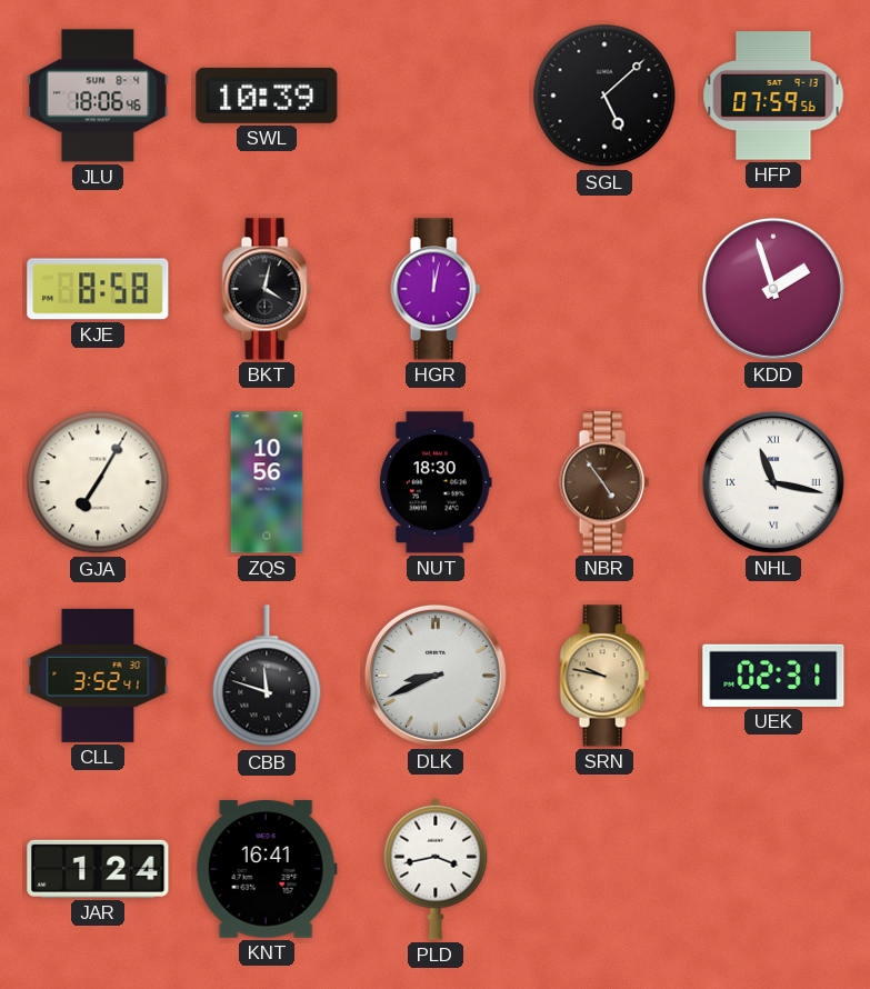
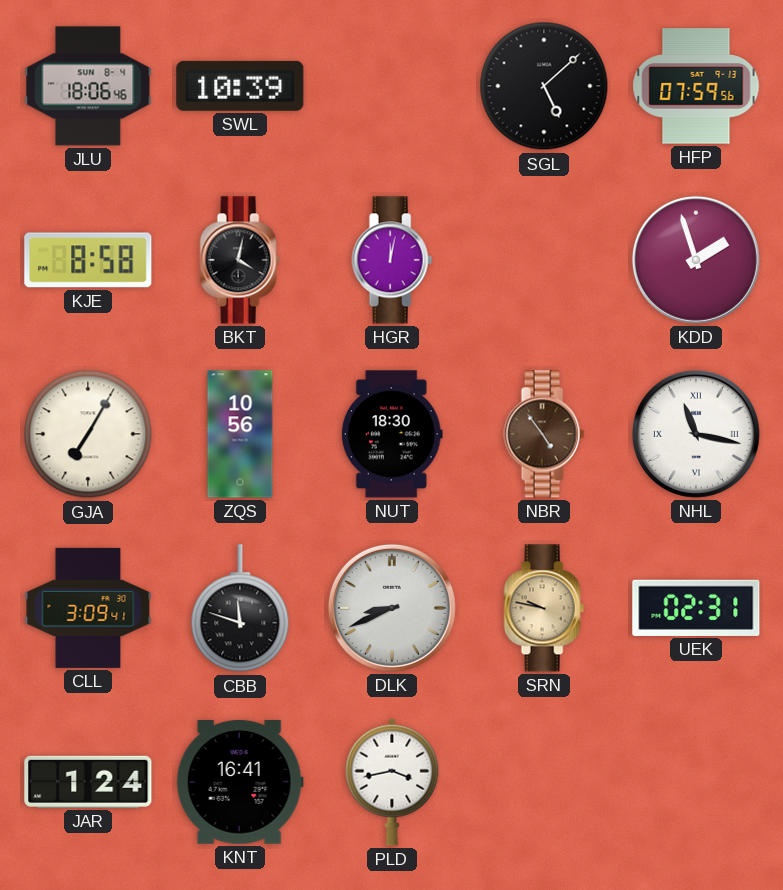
CLL: 3:52 -> 3:09 (88, 608)
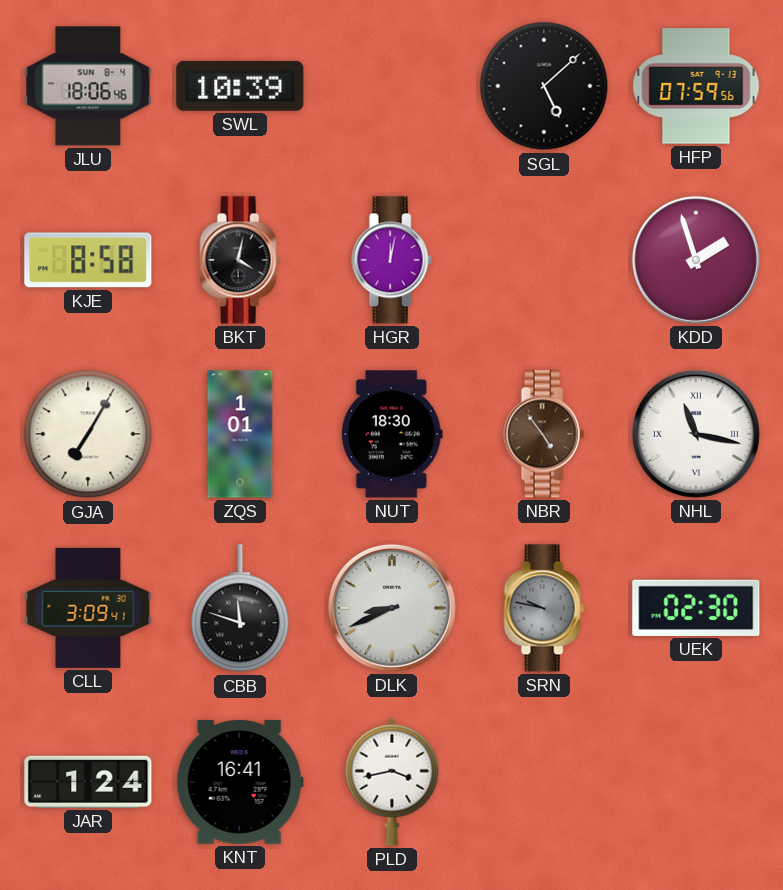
ZQS: 10:56 -> 1:01 (240, 434)
SRN dial: champagne -> grey (544, 608)
UEK: 02:31 -> 02:30 (696, 608)
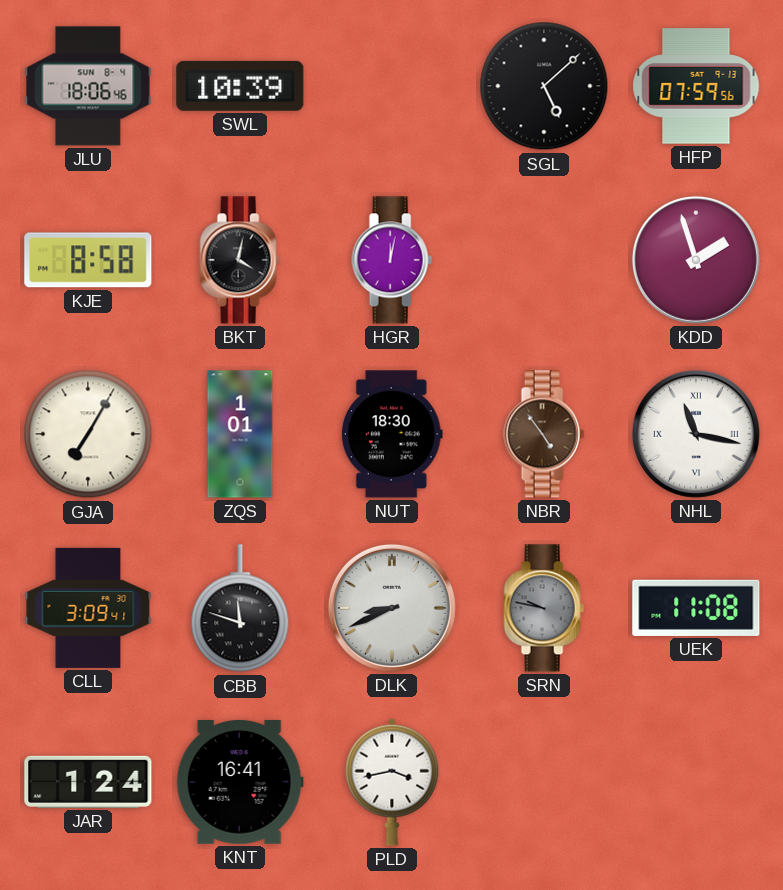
UEK: 02:30 -> 11:08 (696, 608)
